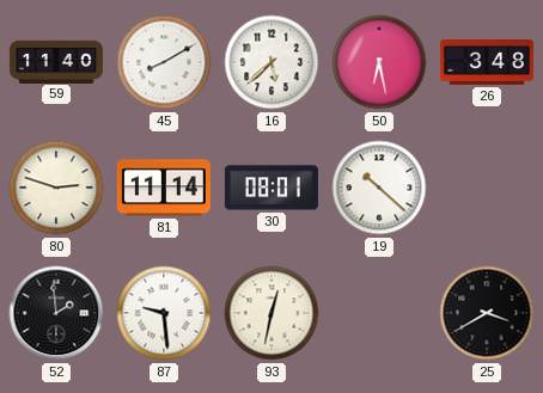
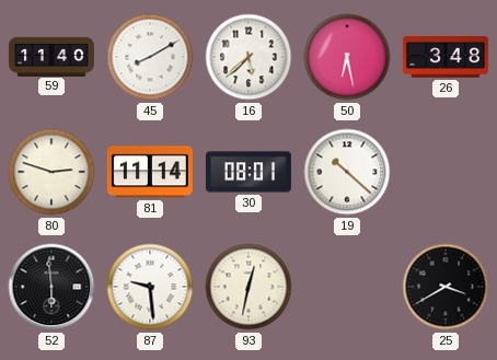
52: 1:59 -> 5:59 (51, 287)
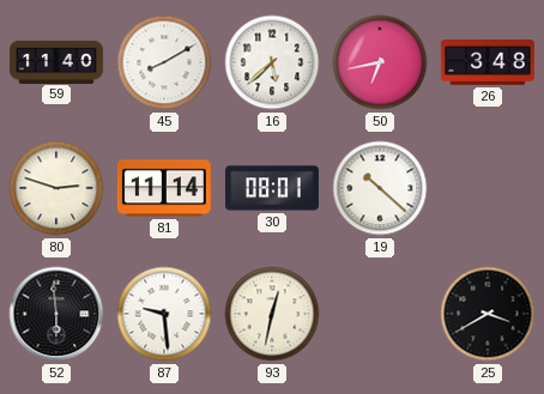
50: 6:28 -> 6:43 (380, 62)
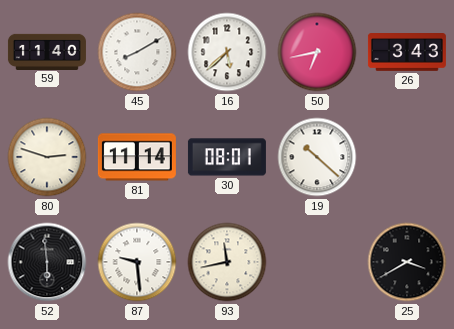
26: 3:48 -> 3:43 (407, 53)
93: 12:32 -> 11:43 (227, 262)
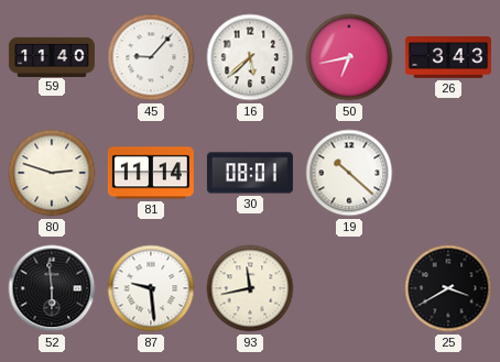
45: 8:10 -> 9:07 (151, 57)
